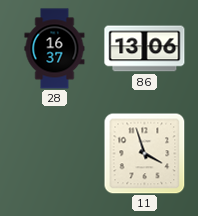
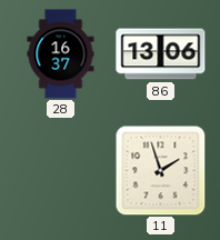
11: 3:57 -> 1:57 (160, 170)
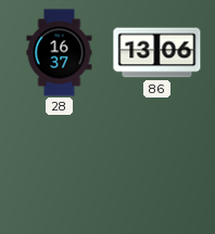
11: 1:57 -> none (160, 170)
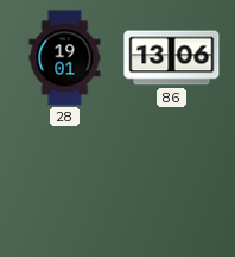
28: 16:37 -> 19:01 (65, 58)
